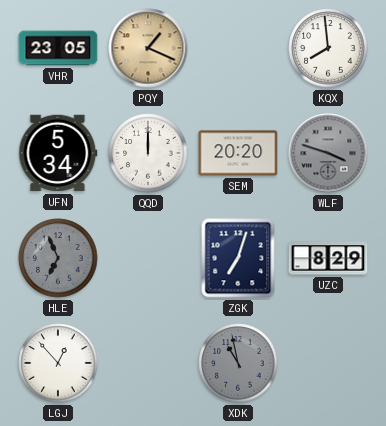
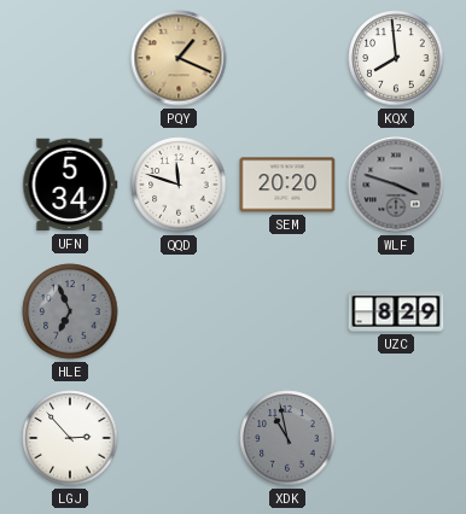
VHR: 23:05 -> none (58, 48)
QQD: 12:00 -> 11:48 (179, 185)
ZGK: 7:03 -> none (238, 258)
LGJ: 12:53 -> 2:53 (70, 438)
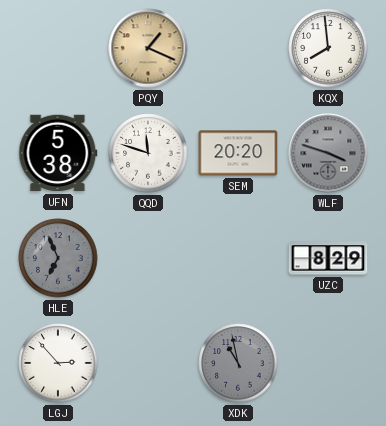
UFN: 5:34 -> 5:38 (58, 153)
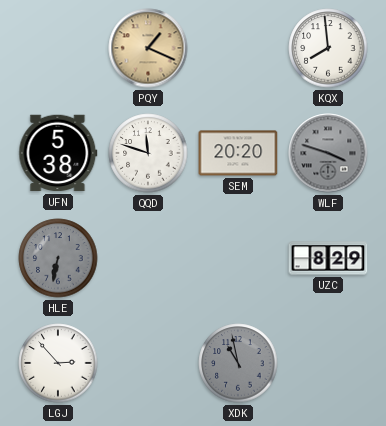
HLE: 6:56 -> 6:32 (58, 258)
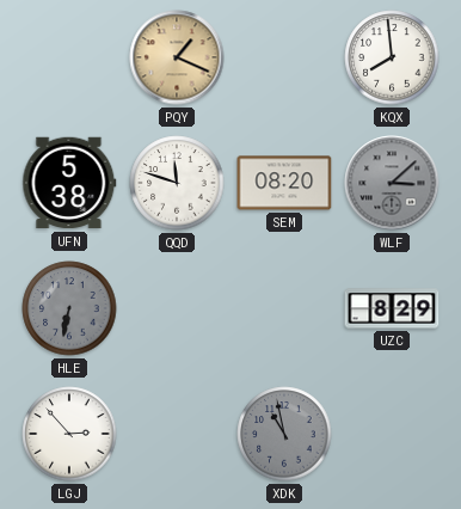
SEM: 20:20 -> 08:20 (284, 183)
WLF: 3:48 -> 3:08 (392, 183)
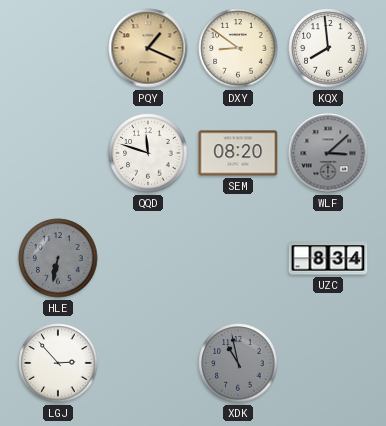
DXY: none -> 8:51 (238, 48)
UFN: 5:38 -> none (69, 183)
UZC: 8:29 -> 8:34 (328, 258)
